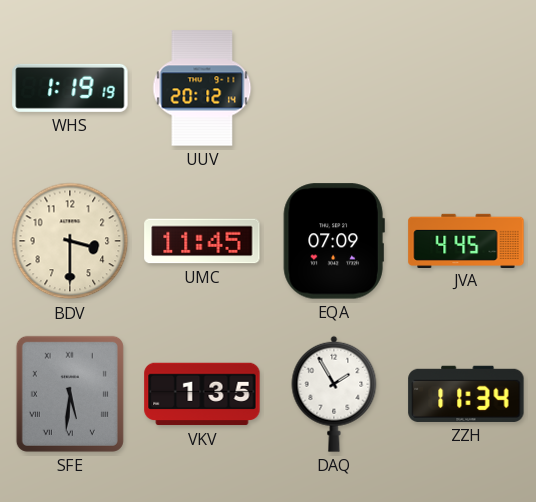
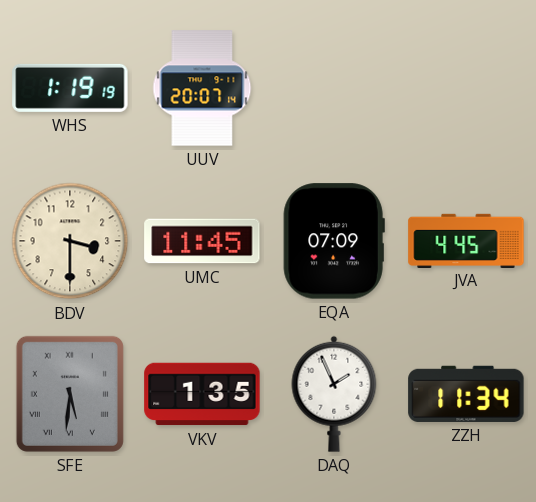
UUV: 20:12 -> 20:07 (202, 88)
DAQ: 1:55 -> 1:56 (334, 394)
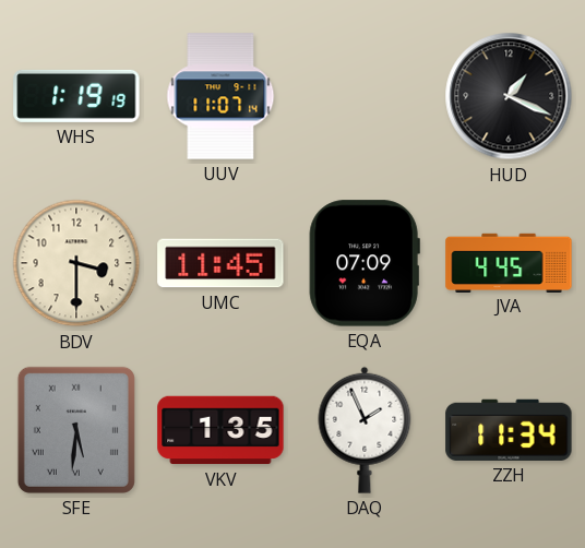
UUV: 20:07 -> 11:07 (220, 96)
HUD: none -> 1:19 (509, 96)
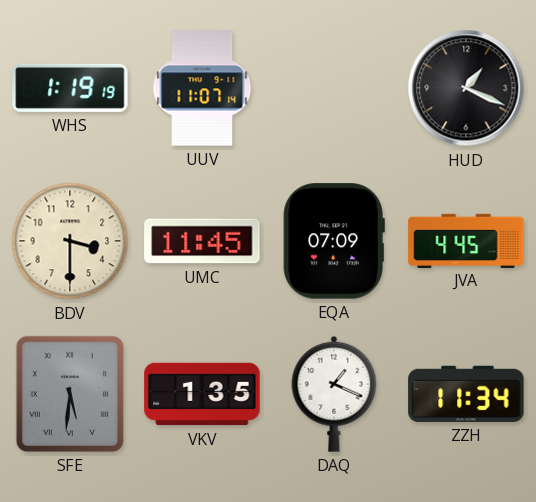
DAQ: 1:56 -> 1:19 (334, 394)
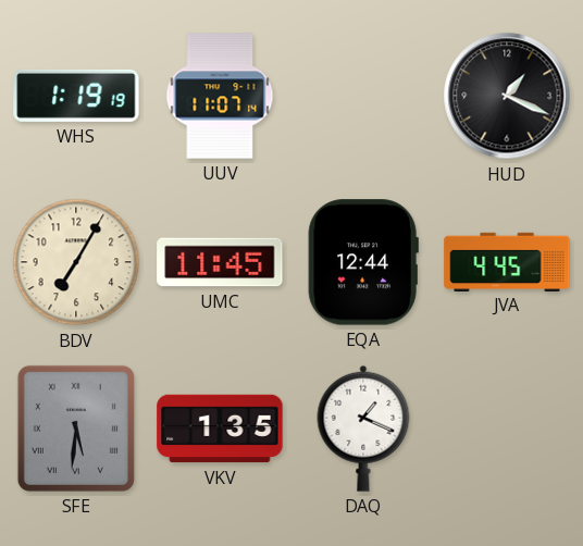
BDV: 3:30 -> 7:05 (76, 262)
EQA: 07:09 -> 12:44 (363, 262)
ZZH: 11:34 -> none (466, 394)
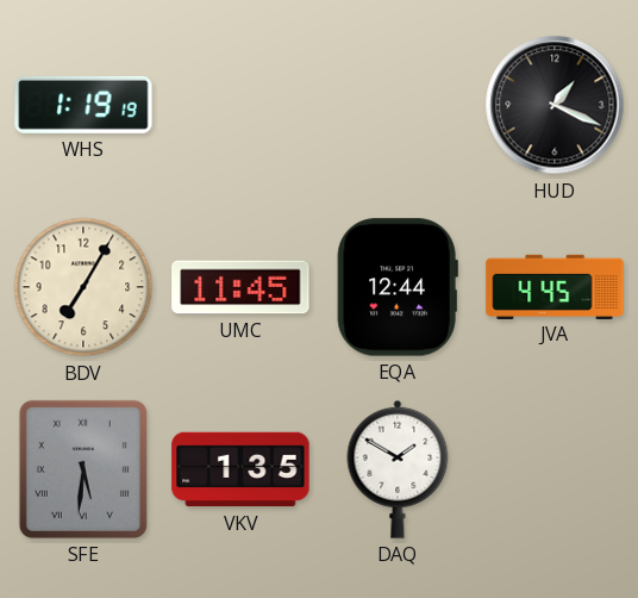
UUV: 11:07 -> none (220, 96)
DAQ: 1:19 -> 1:50 (398, 469)
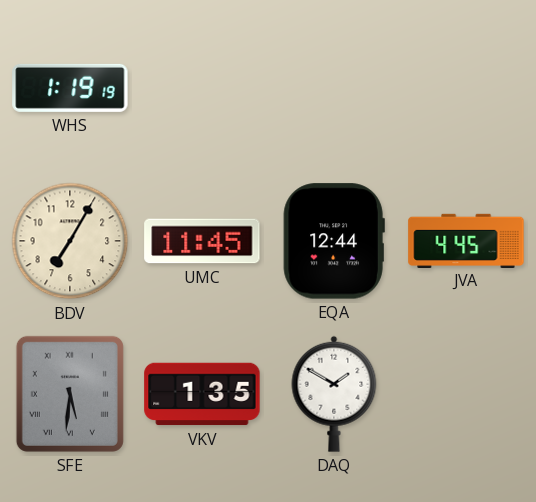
HUD: 1:19 -> none (555, 105)
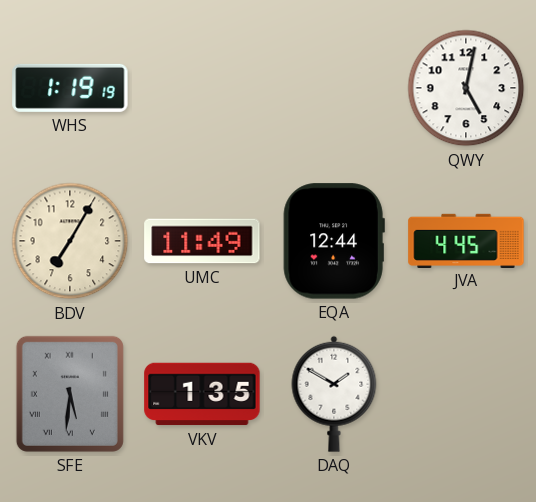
QWY: none -> 5:02 (466, 88)
UMC: 11:45 -> 11:49 (202, 241)
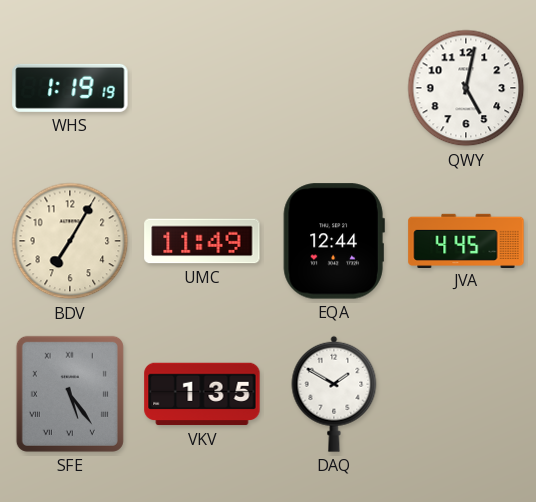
SFE: 5:31 -> 5:24 (70, 394)
